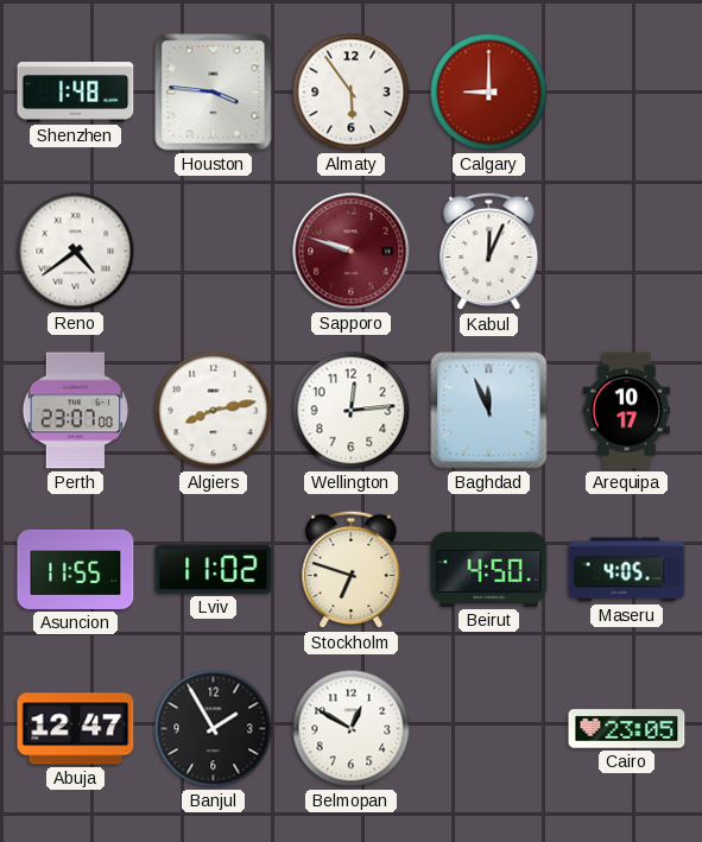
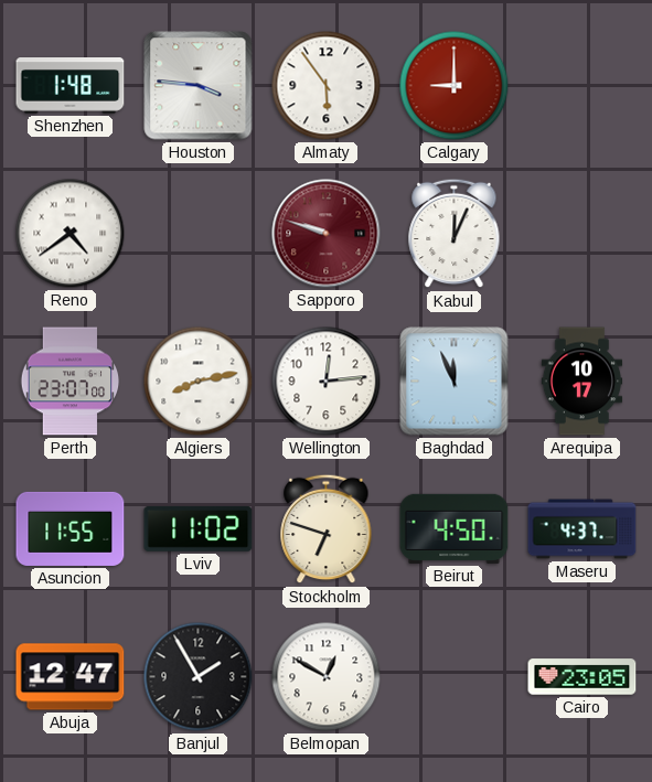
Maseru: 4:05 -> 4:37 (582, 529)
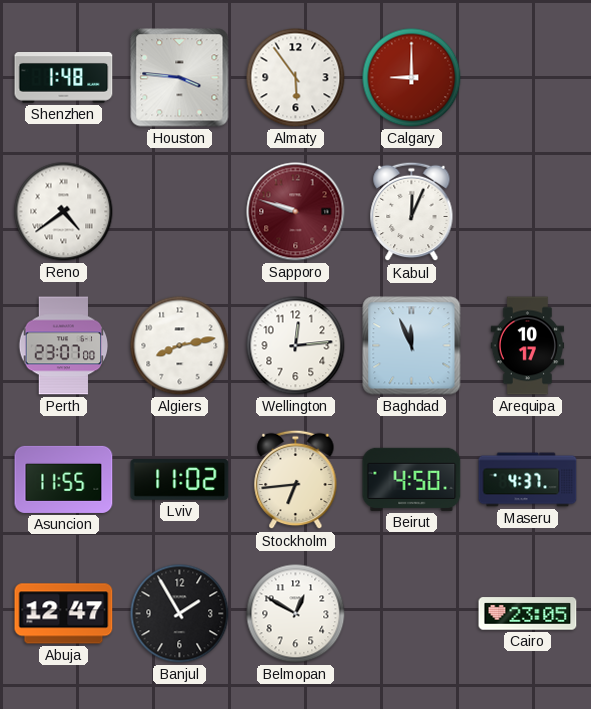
Stockholm: 6:48 -> 6:44 (296, 480)
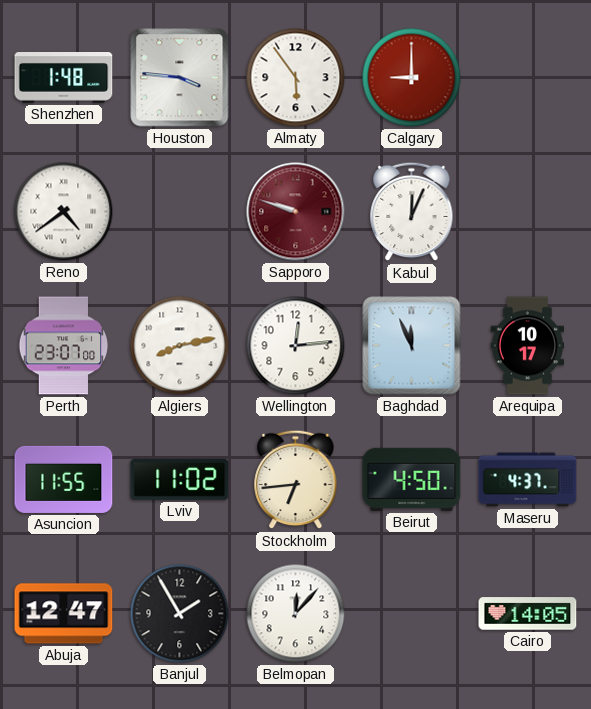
Belmopan: 12:50 -> 12:07 (296, 614)
Cairo: 23:05 -> 14:05 (528, 614)
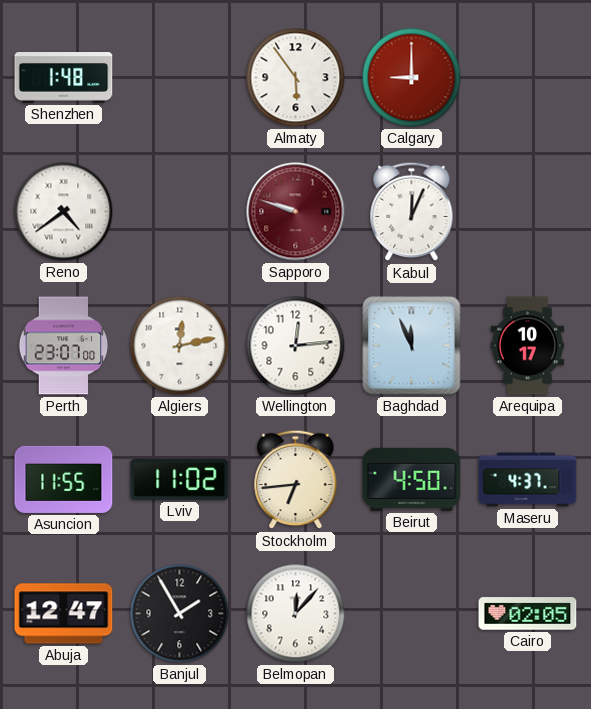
Houston: 3:46 -> none (180, 78)
Algiers: 8:13 -> 12:13 (180, 346)
Cairo: 14:05 -> 02:05 (528, 614)
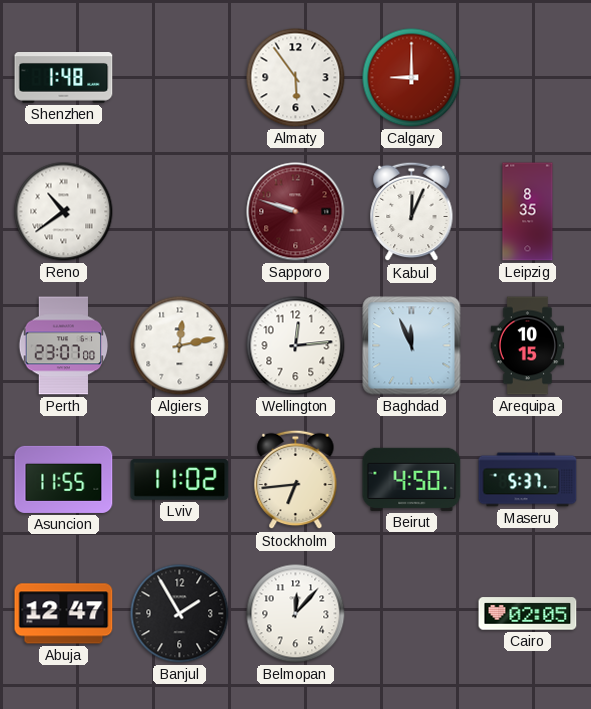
Reno: 4:39 -> 10:39 (64, 212)
Leipzig: none -> 8:35 (528, 212)
Arequipa: 10:17 -> 10:15 (528, 346)
Maseru: 4:37 -> 5:37 (528, 480)
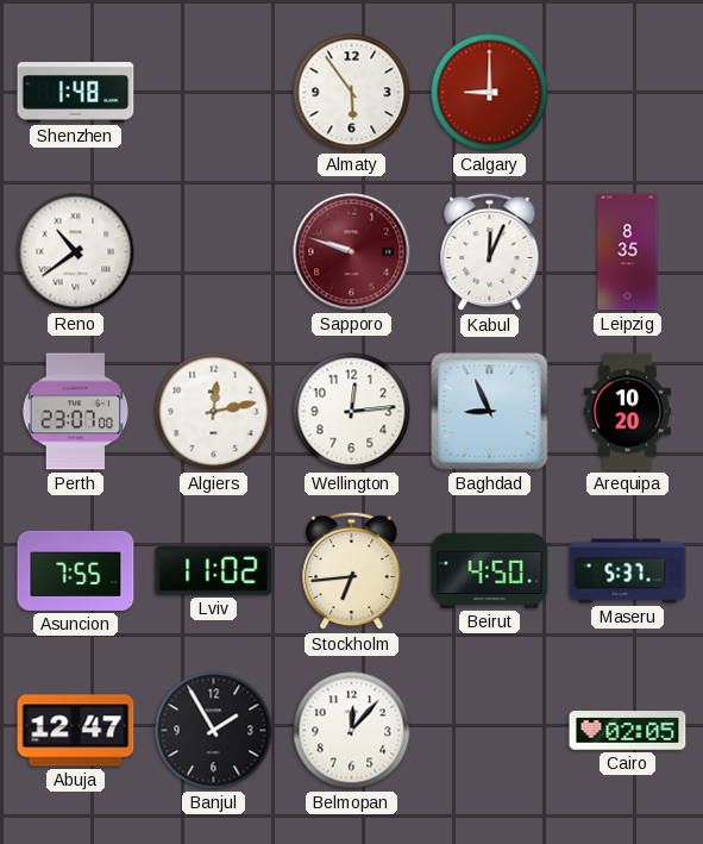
Baghdad: 11:56 -> 8:56 (490, 412)
Arequipa: 10:15 -> 10:20 (628, 412)
Asuncion: 11:55 -> 7:55 (76, 570)
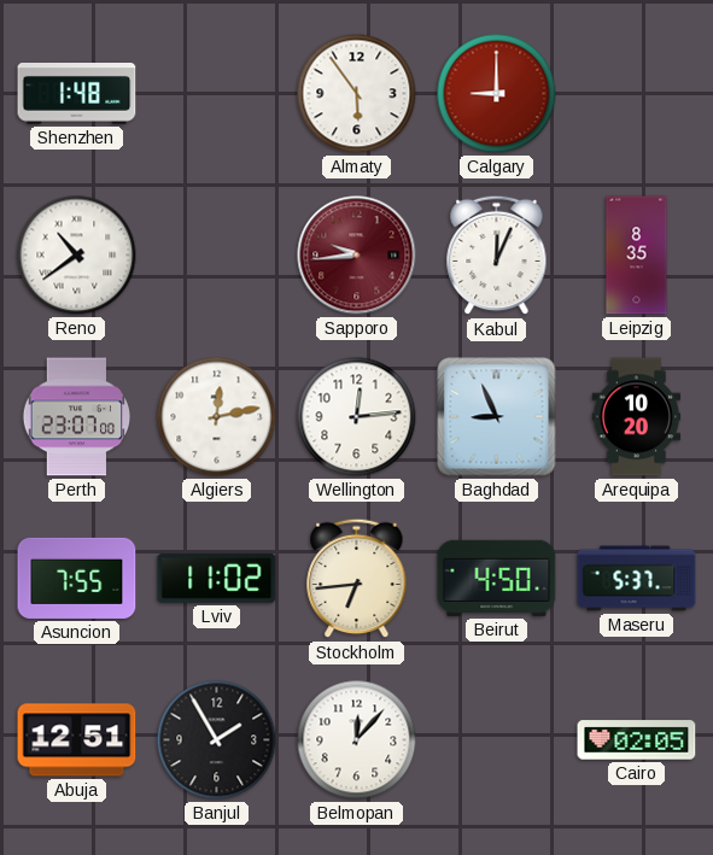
Sapporo: 9:48 -> 9:44 (357, 256)
Abuja: 12:47 -> 12:51 (77, 740)
